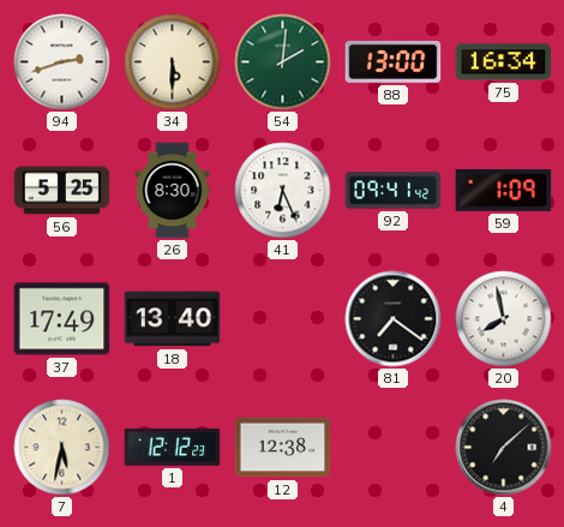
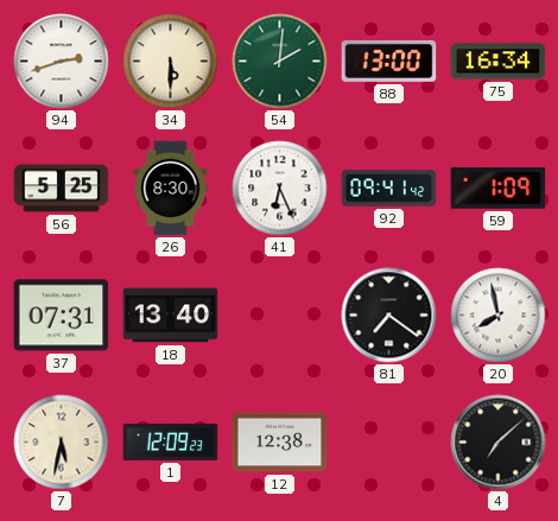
37: 17:49 -> 07:31 (62, 316)
1: 12:12 -> 12:09 (171, 441)
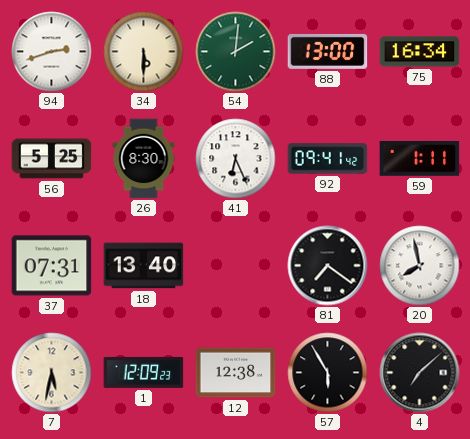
59: 1:09 -> 1:11 (420, 159)
57: none -> 5:55 (328, 373)
